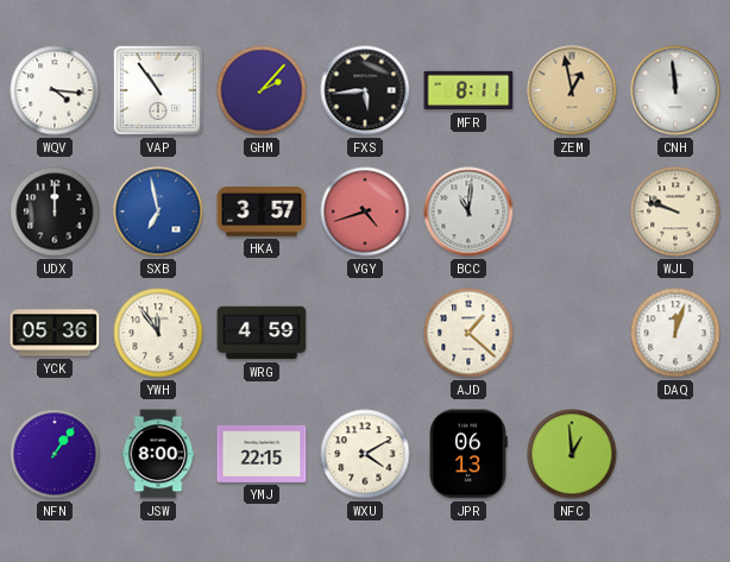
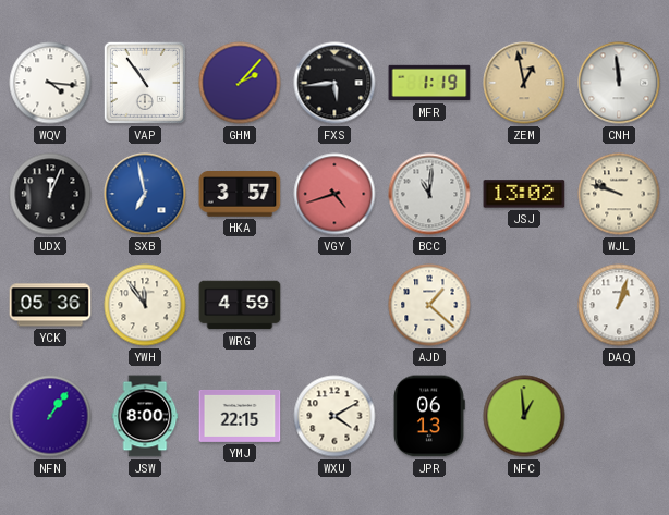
MFR: 8:11 -> 1:19 (429, 83)
UDX: 12:00 -> 12:04 (50, 194)
JSJ: none -> 13:02 (524, 194)
DAQ: 12:03 -> 1:03 (619, 305)
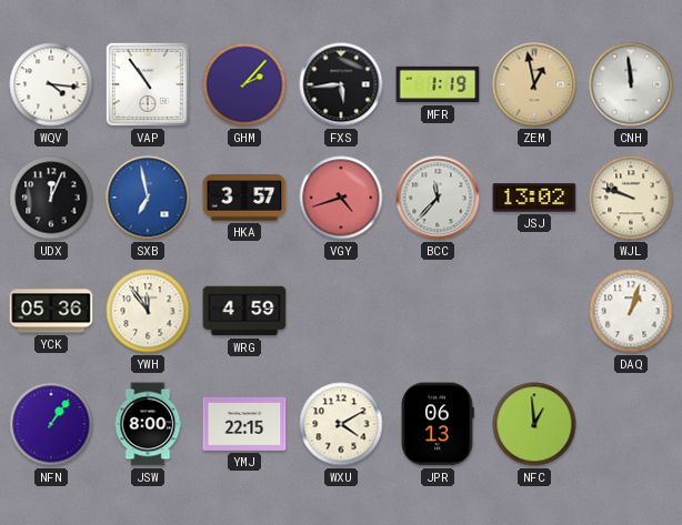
BCC: 11:01 -> 11:37 (438, 198)
AJD: 1:22 -> none (429, 305)
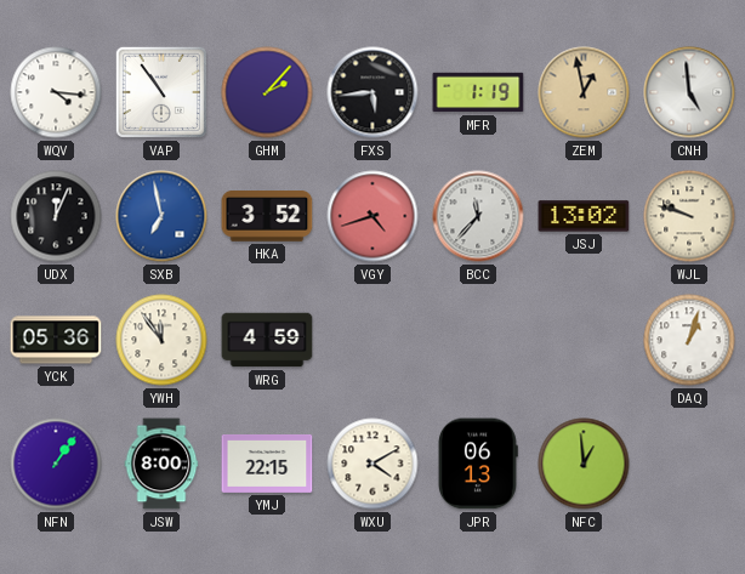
CNH: 11:59 -> 4:59 (689, 92)
HKA: 3:57 -> 3:52 (267, 216)
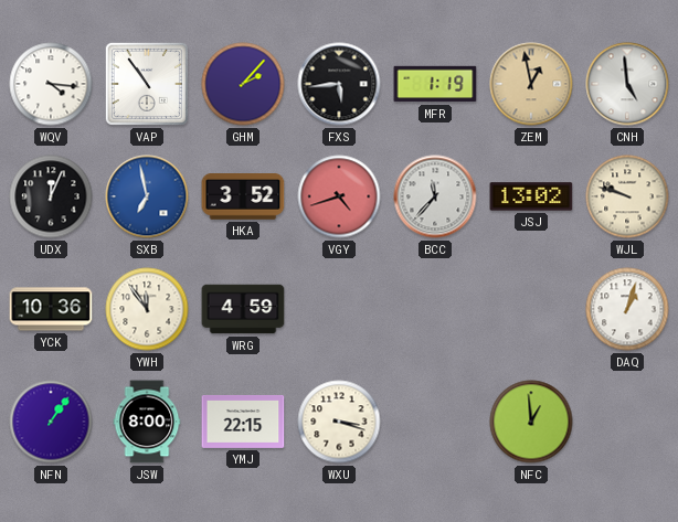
YCK: 05:36 -> 10:36 (51, 309)
WXU: 4:10 -> 3:18 (339, 422)
JPR: 06:13 -> none (479, 464)
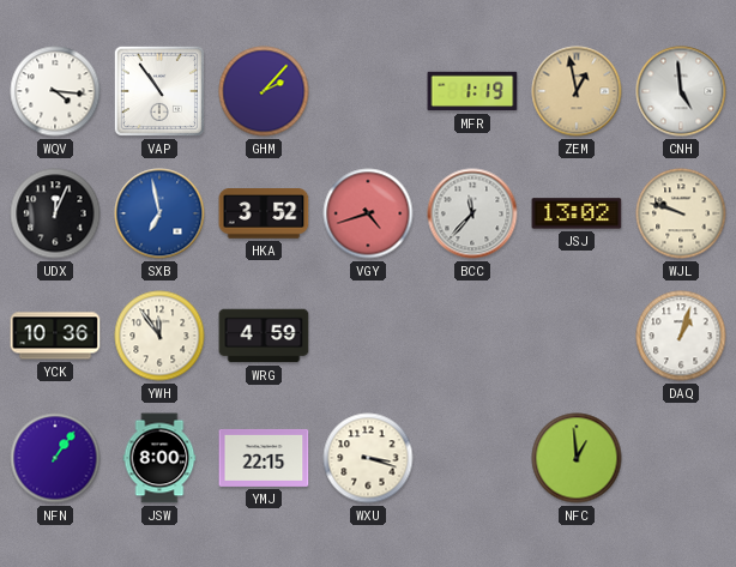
FXS: 5:44 -> none (339, 84)
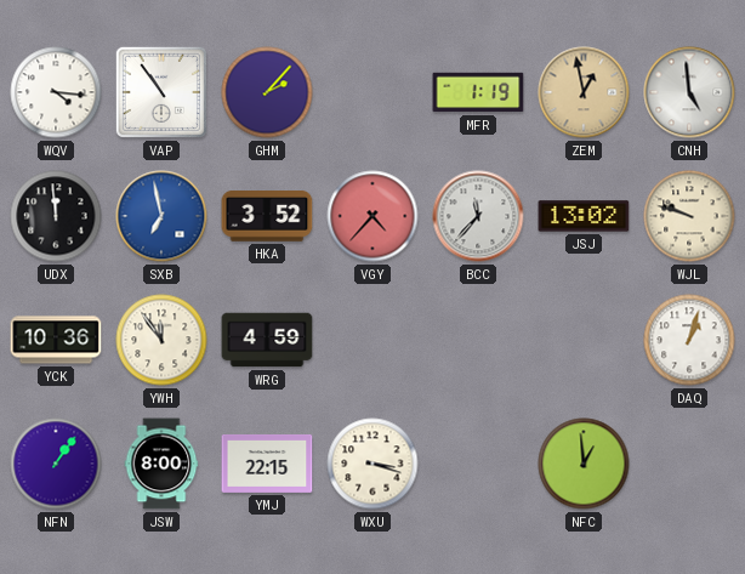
UDX: 12:04 -> 11:59 (56, 216)
VGY: 4:42 -> 4:37 (373, 216)
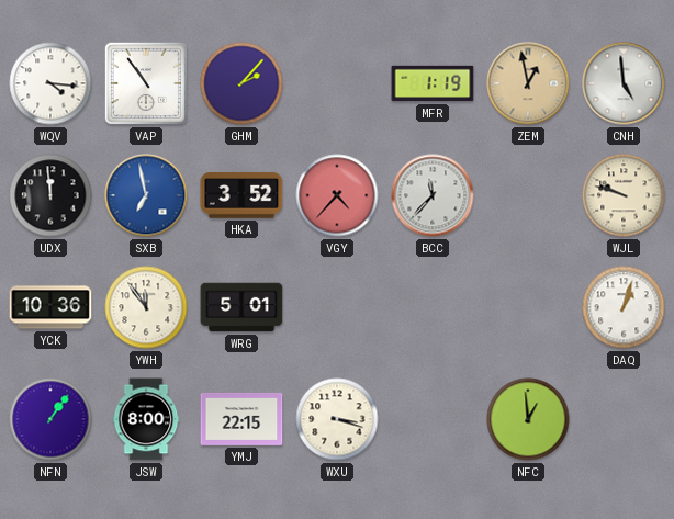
JSJ: 13:02 -> none (584, 216)
WRG: 4:59 -> 5:01 (241, 307)
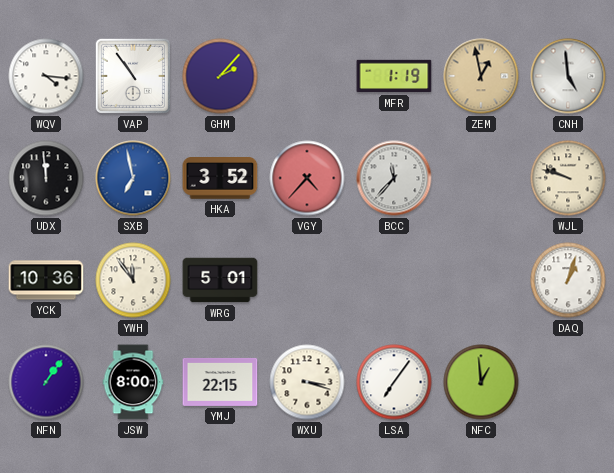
LSA: none -> 7:06 (394, 382)
